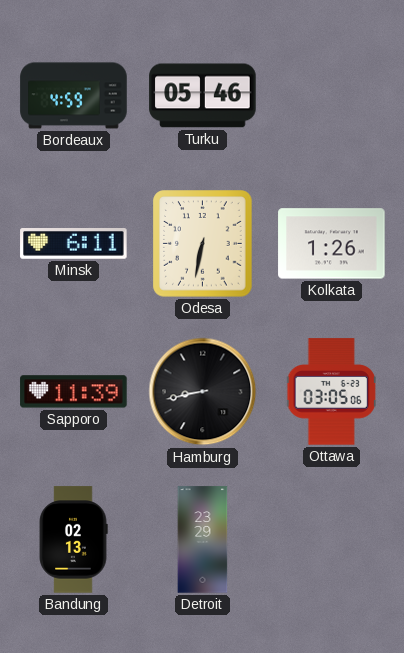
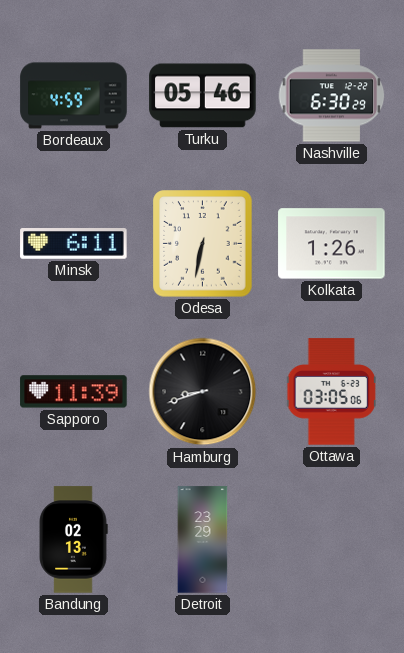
Nashville: none -> 6:30 (332, 96)
Hamburg: 8:43 -> 8:42 (203, 392)
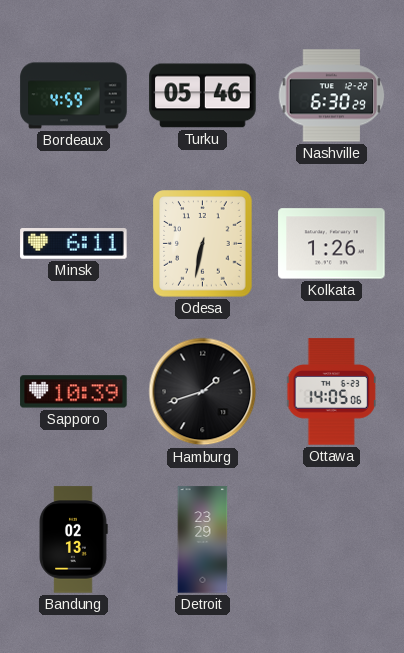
Sapporo: 11:39 -> 10:39 (74, 392)
Hamburg: 8:42 -> 1:42 (203, 392)
Ottawa: 03:05 -> 14:05 (331, 392)
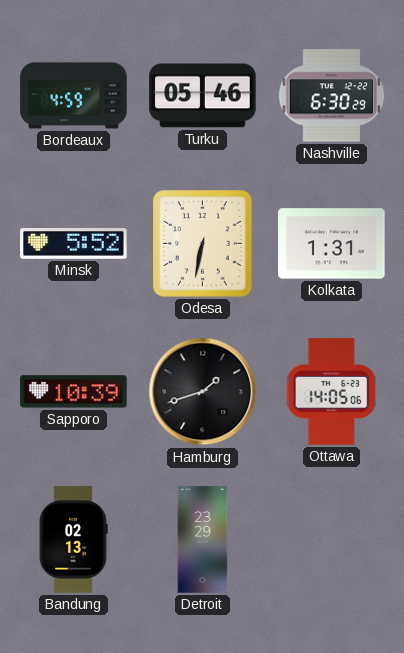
Minsk: 6:11 -> 5:52 (74, 244)
Kolkata: 1:26 -> 1:31 (332, 244)
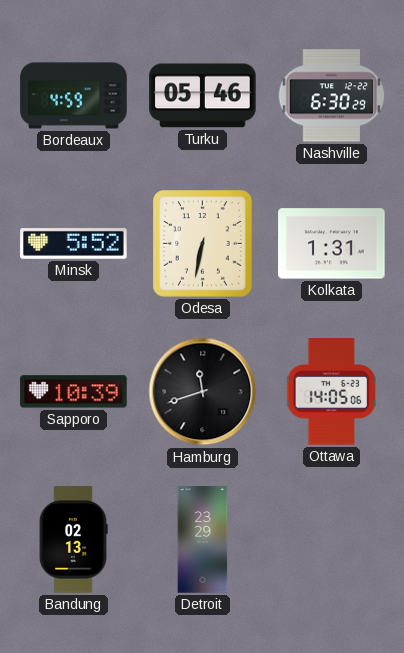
Hamburg: 1:42 -> 11:42 (203, 392)
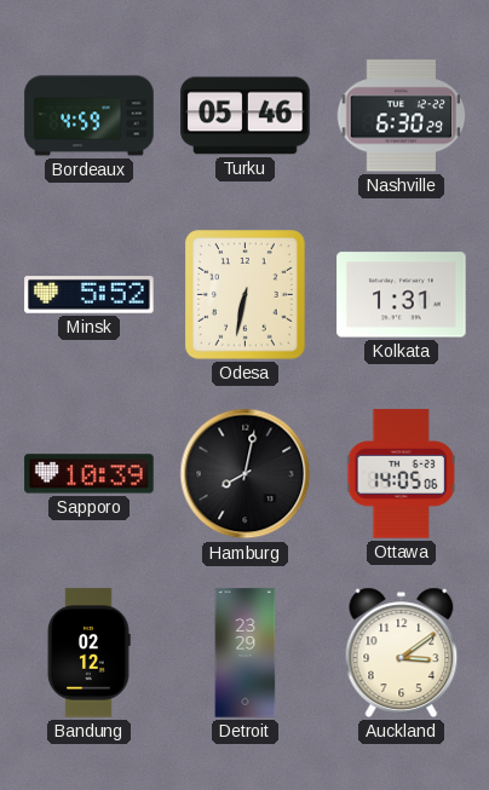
Hamburg: 11:42 -> 8:02 (246, 474)
Bandung: 02:13 -> 02:12 (88, 653)
Auckland: none -> 3:09 (402, 652)
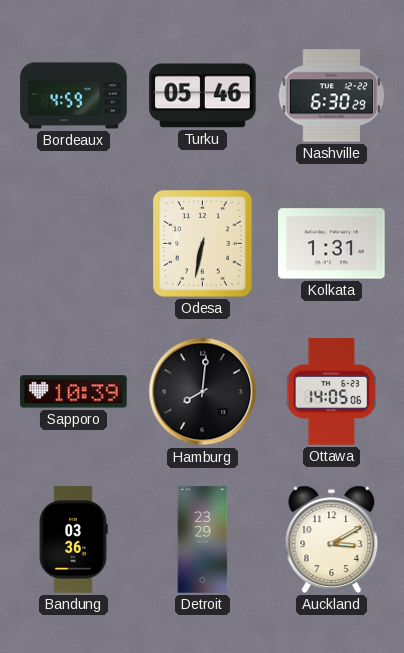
Minsk: 5:52 -> none (90, 295)
Hamburg: 8:02 -> 8:01 (203, 392)
Bandung: 02:12 -> 03:36 (73, 540)
Auckland: 3:09 -> 3:10 (332, 539)
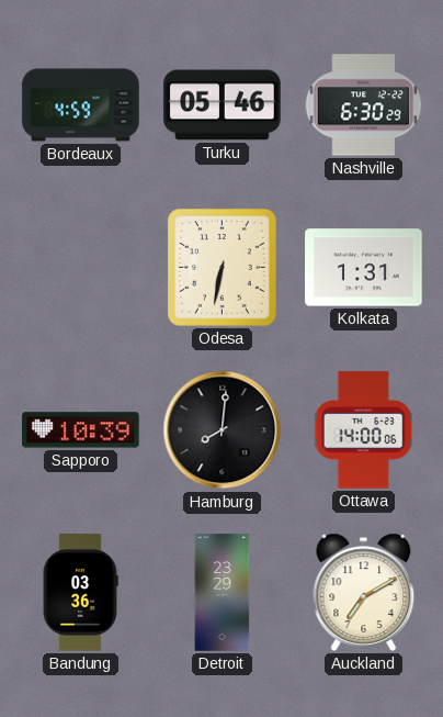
Ottawa: 14:05 -> 14:00 (363, 430)
Auckland: 3:10 -> 7:10 (364, 592)
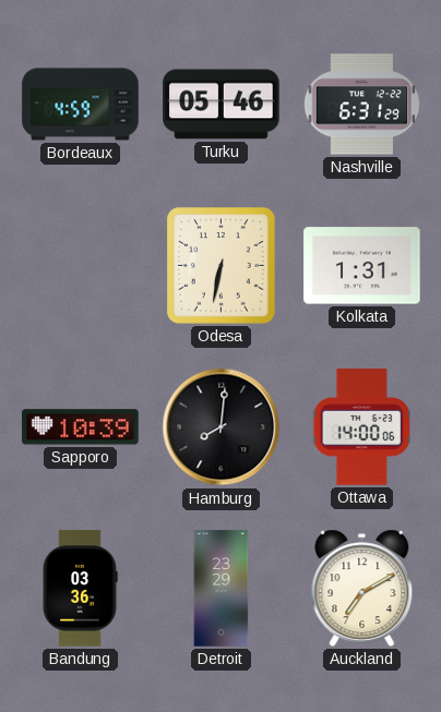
Nashville: 6:30 -> 6:31 (362, 105)
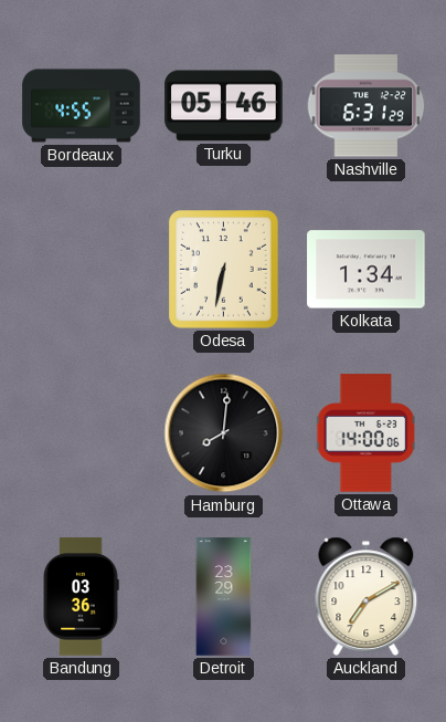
Bordeaux: 4:59 -> 4:55 (82, 106)
Kolkata: 1:31 -> 1:34 (367, 270)
Sapporo: 10:39 -> none (81, 427)
